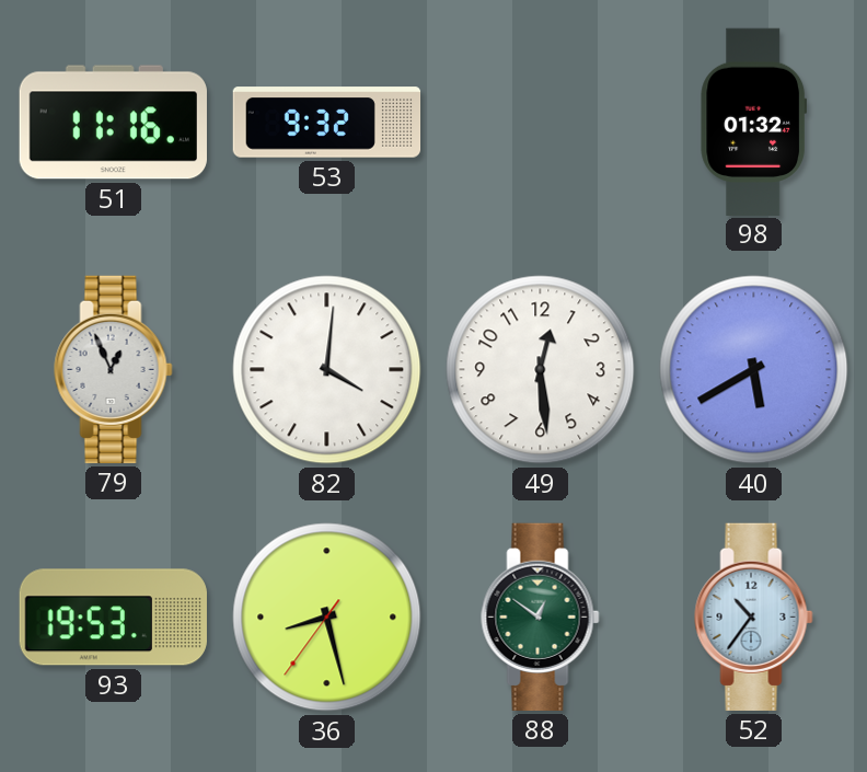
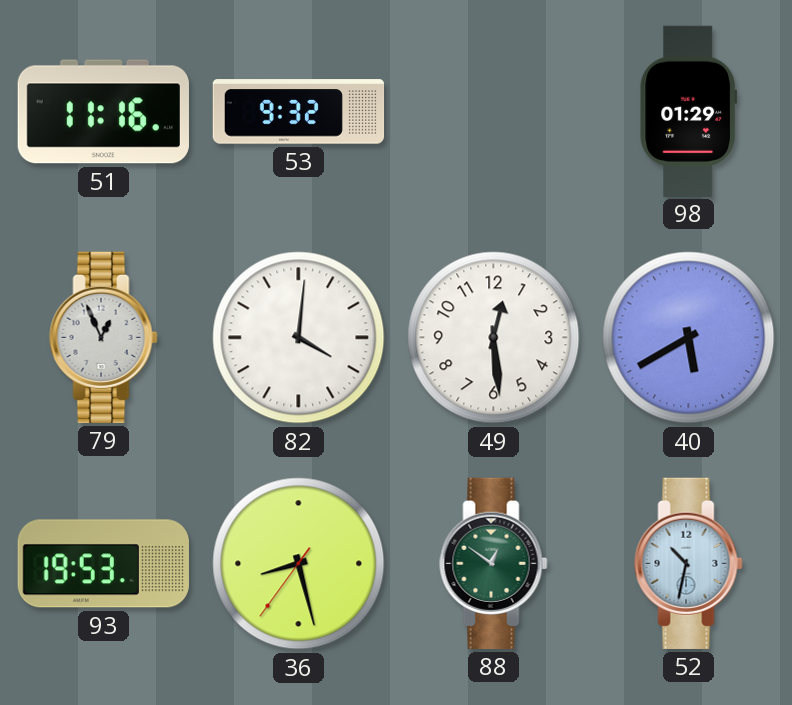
98: 01:32 -> 01:29 (689, 111)
52: 10:36 -> 10:32 (689, 563)
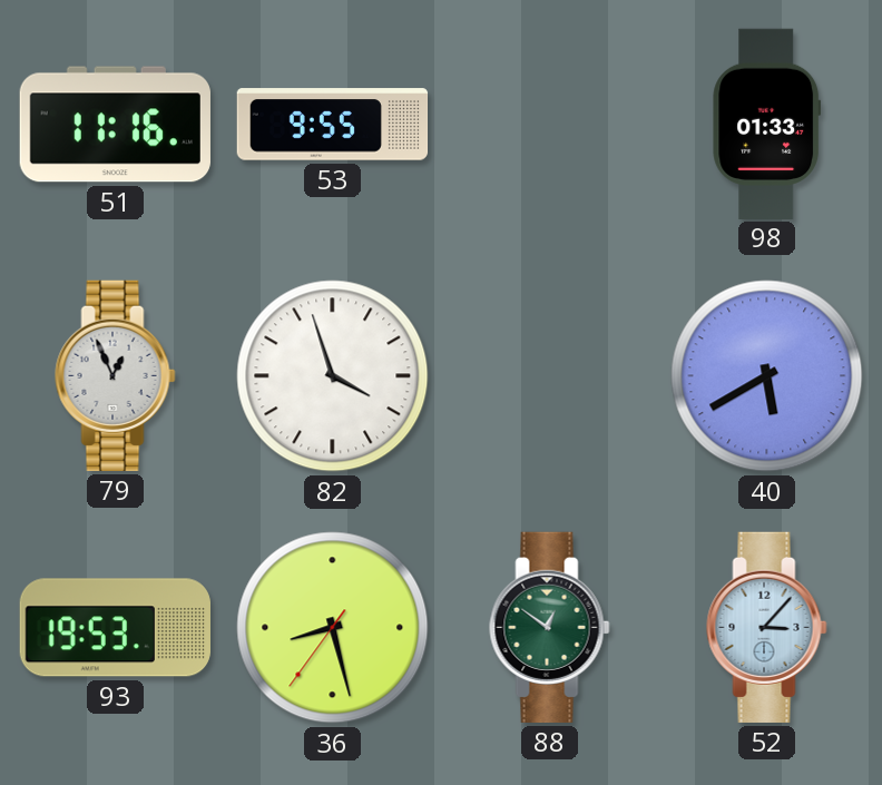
53: 9:32 -> 9:55 (333, 125)
98: 01:29 -> 01:33 (767, 124)
82: 4:01 -> 3:57 (333, 376)
49: 12:29 -> none (494, 338)
52: 10:32 -> 3:07 (767, 627)
